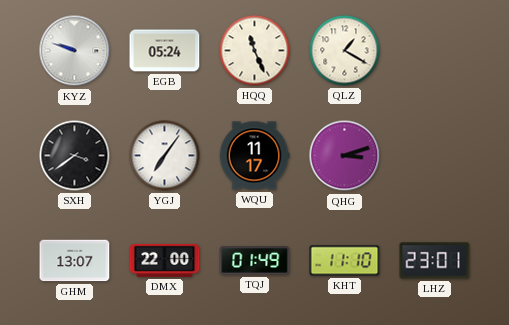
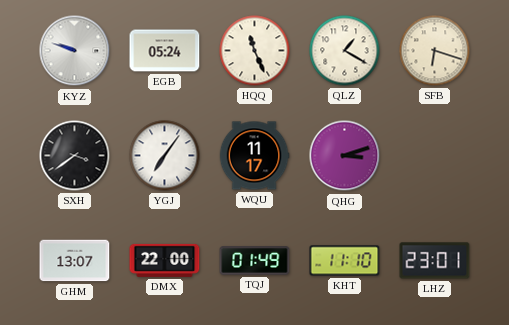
SFB: none -> 6:18 (435, 51)
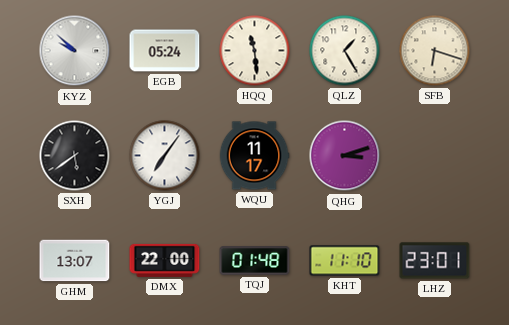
KYZ: 9:48 -> 9:52 (75, 51)
HQQ: 11:26 -> 11:29 (255, 51)
QLZ: 1:20 -> 1:25 (345, 51)
SXH: 3:39 -> 5:39 (75, 156)
TQJ: 01:49 -> 01:48 (255, 261)
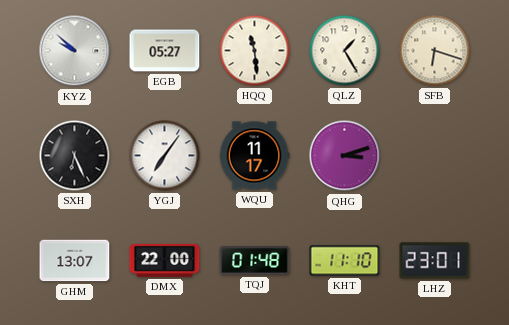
EGB: 05:24 -> 05:27 (165, 51)
SXH: 5:39 -> 6:26 (75, 156)
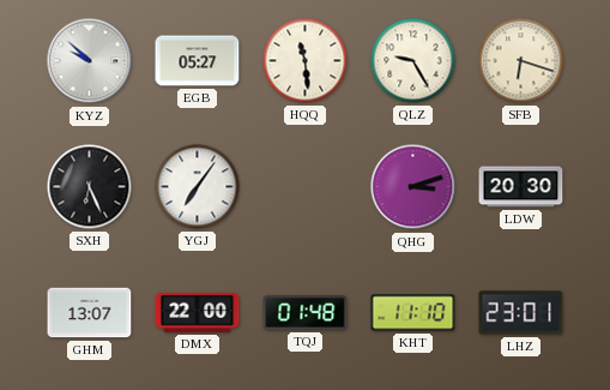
QLZ: 1:25 -> 9:25 (413, 61)
WQU: 11:17 -> none (254, 156)
LDW: none -> 20:30 (521, 187)
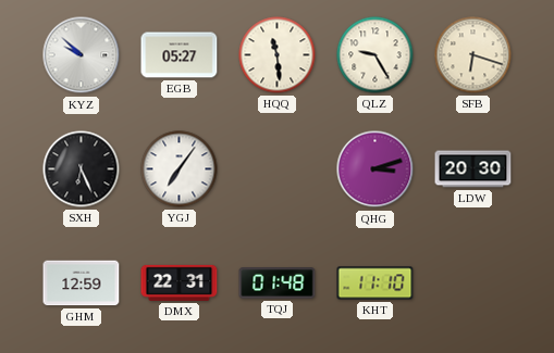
GHM: 13:07 -> 12:59 (82, 283)
DMX: 22:00 -> 22:31 (180, 282)
LHZ: 23:01 -> none (521, 313)
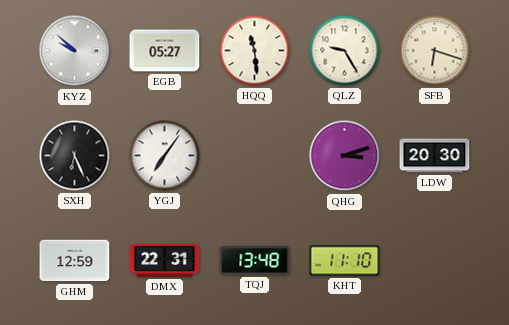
TQJ: 01:48 -> 13:48 (255, 261)
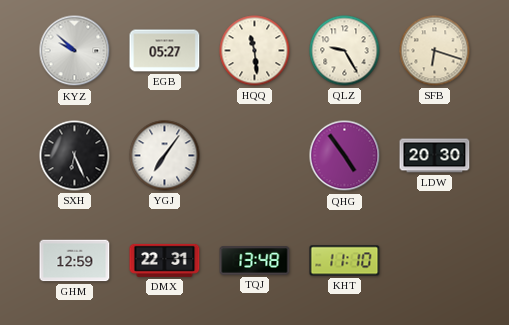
QHG: 3:12 -> 4:54 (345, 156)
